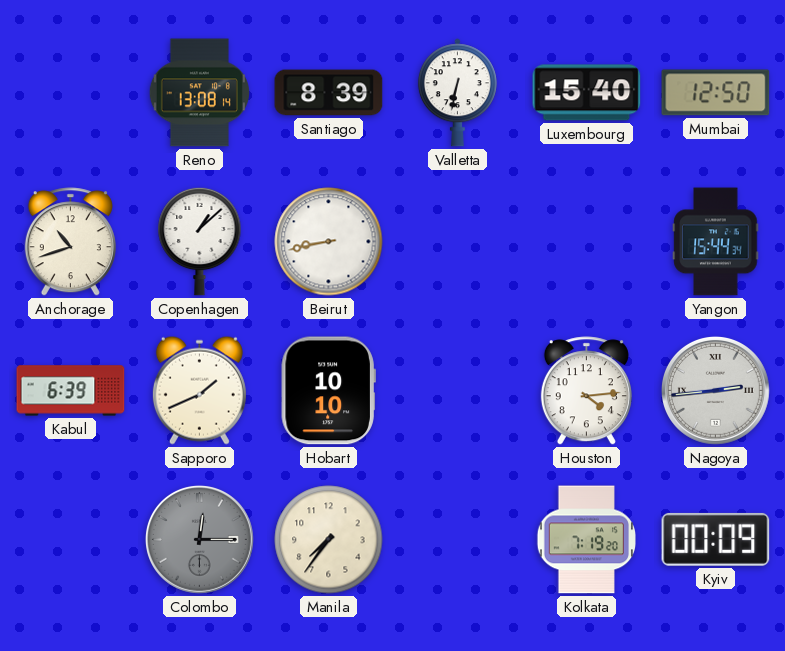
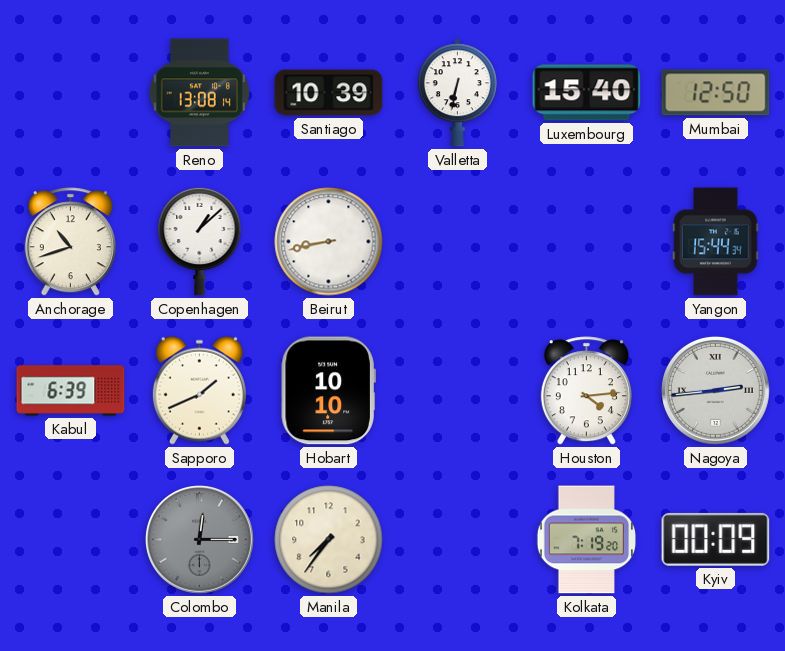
Santiago: 8:39 -> 10:39 (329, 93)
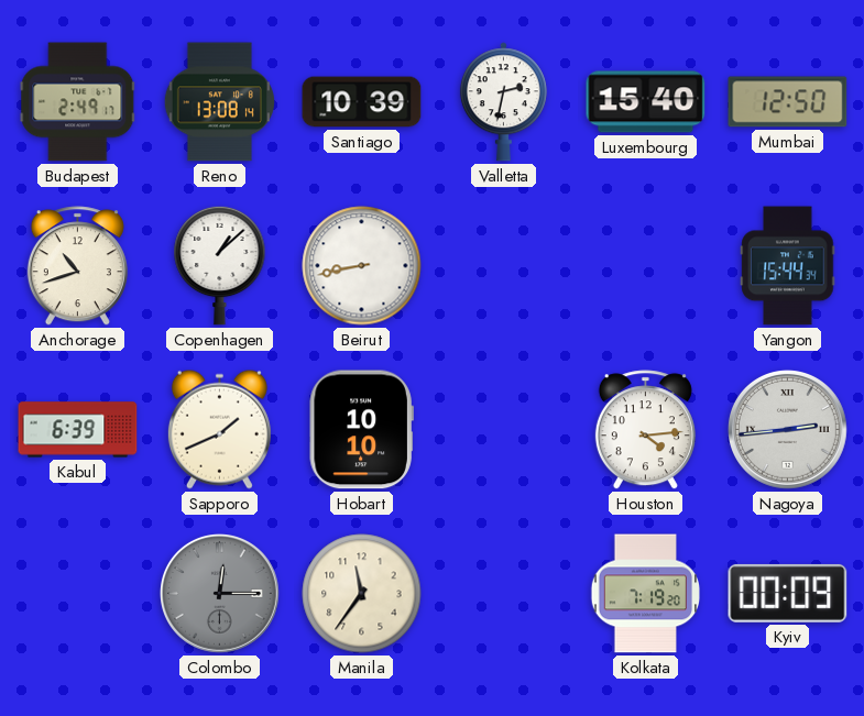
Budapest: none -> 2:49 (78, 102)
Valletta: 6:32 -> 2:32 (503, 102)
Manila: 7:36 -> 11:36 (362, 594)
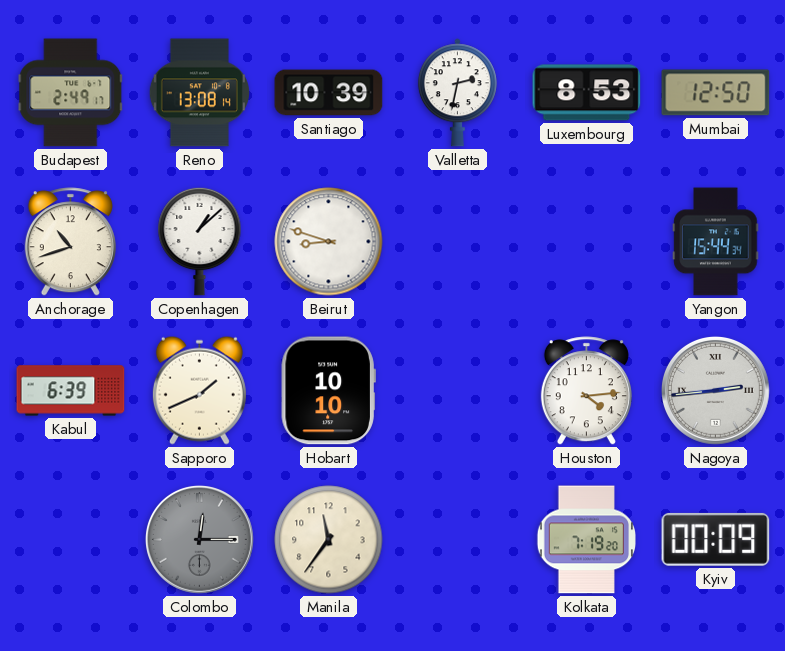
Luxembourg: 15:40 -> 8:53 (587, 93)
Beirut: 8:43 -> 8:48 (329, 242)
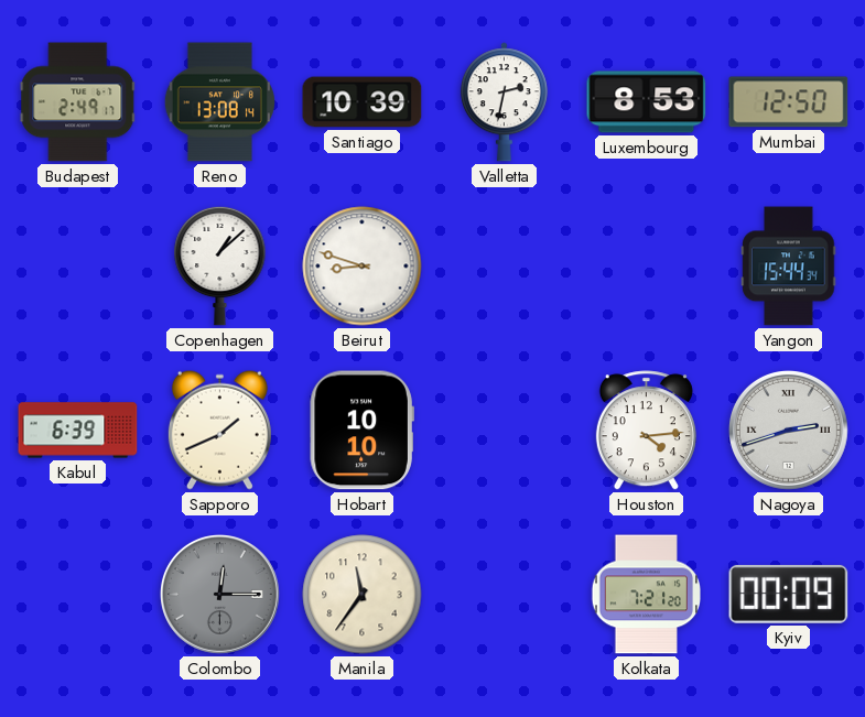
Anchorage: 10:42 -> none (70, 242)
Nagoya: 2:44 -> 2:42 (789, 431)
Kolkata: 7:19 -> 7:21 (646, 595)
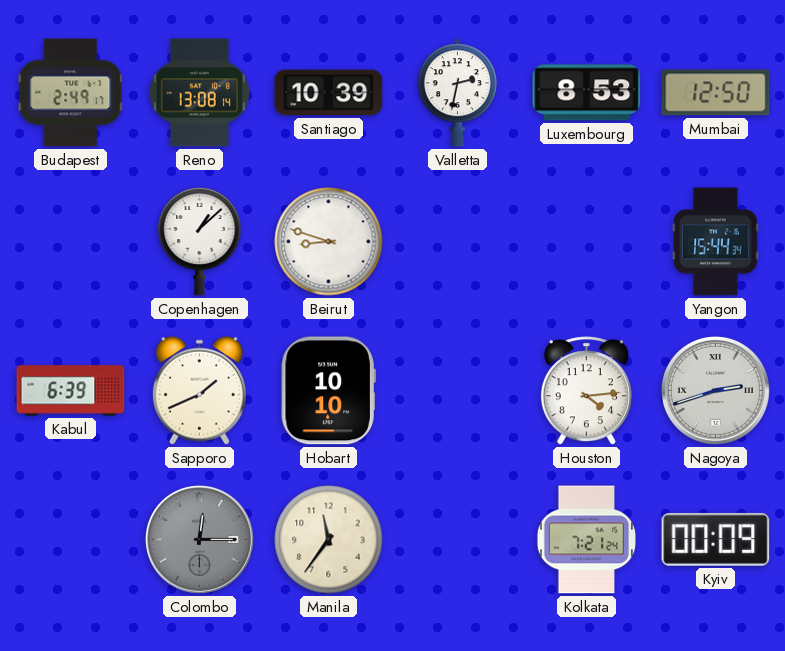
Kolkata: 7:21:20 -> 7:21:24 (586, 540)
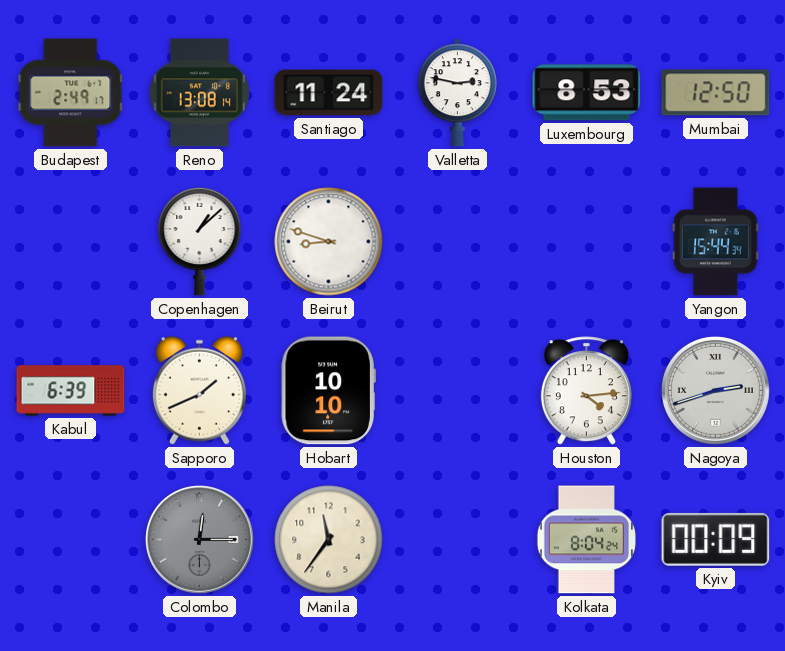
Santiago: 10:39 -> 11:24 (329, 93)
Valletta: 2:32 -> 2:47 (457, 93)
Kolkata: 7:21 -> 8:04 (586, 540)
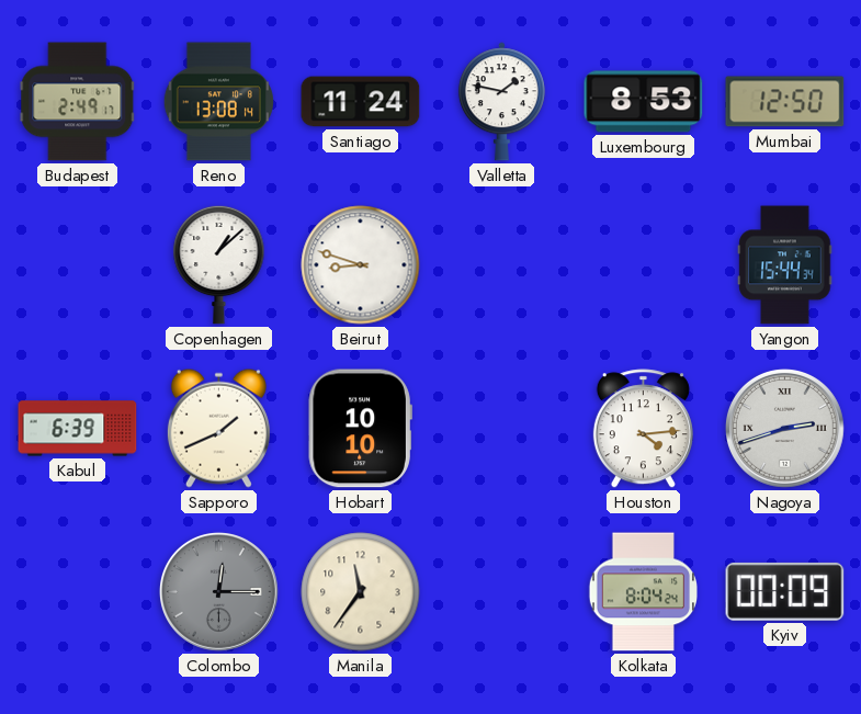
Valletta: 2:47 -> 1:47 (501, 102)
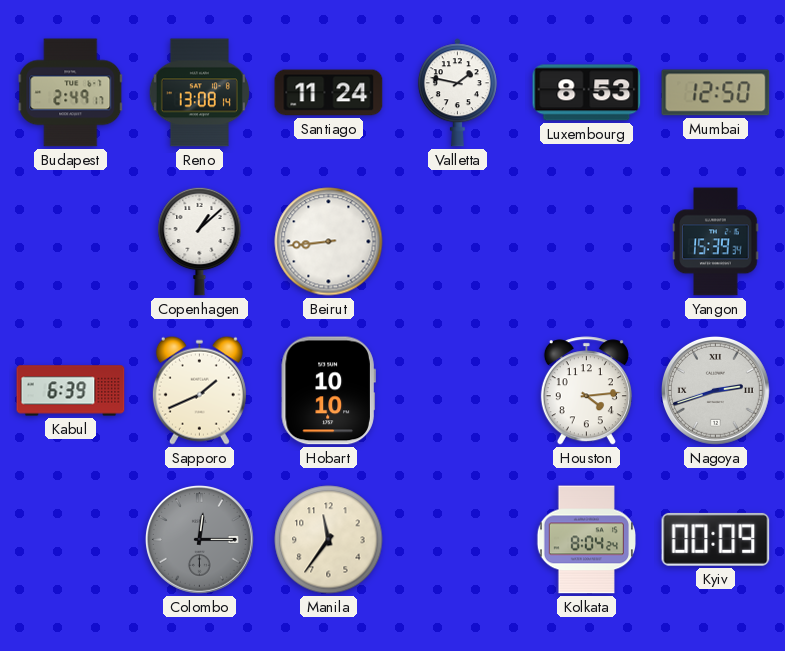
Beirut: 8:48 -> 8:44 (329, 242)
Yangon: 15:44 -> 15:39 (716, 242)
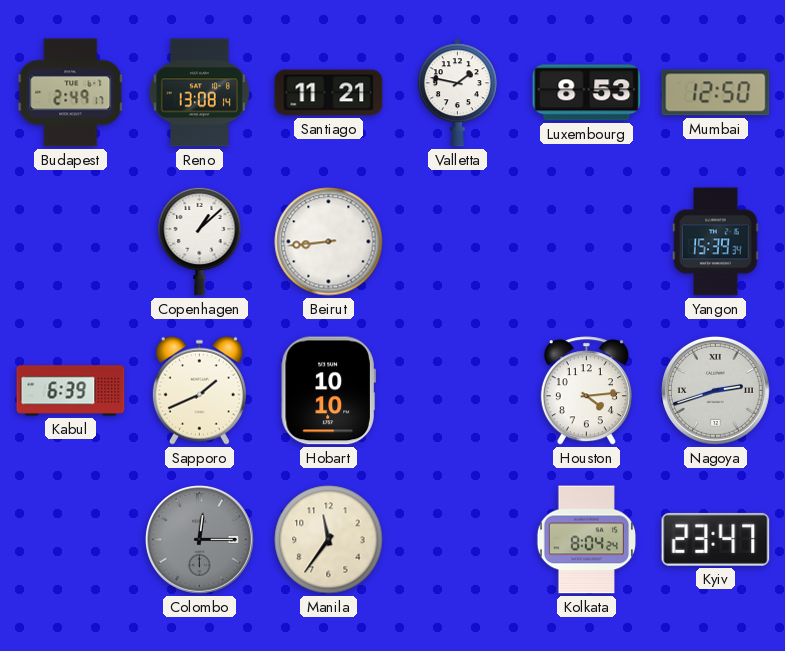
Santiago: 11:24 -> 11:21 (329, 93)
Kyiv: 00:09 -> 23:47 (716, 539)
